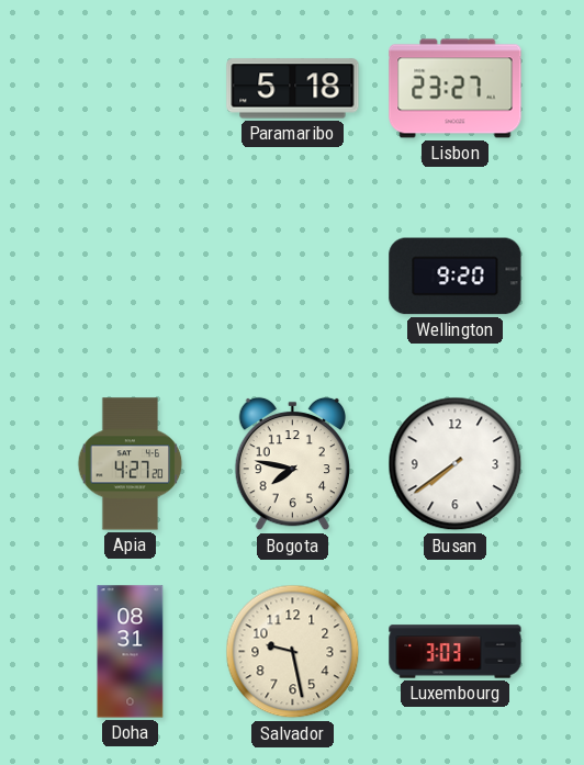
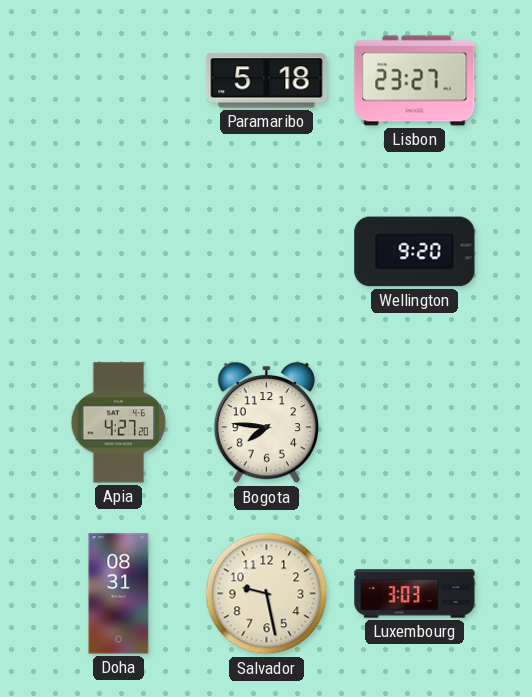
Bogota: 7:47 -> 7:46 (267, 423)
Busan: 7:39 -> none (456, 464)
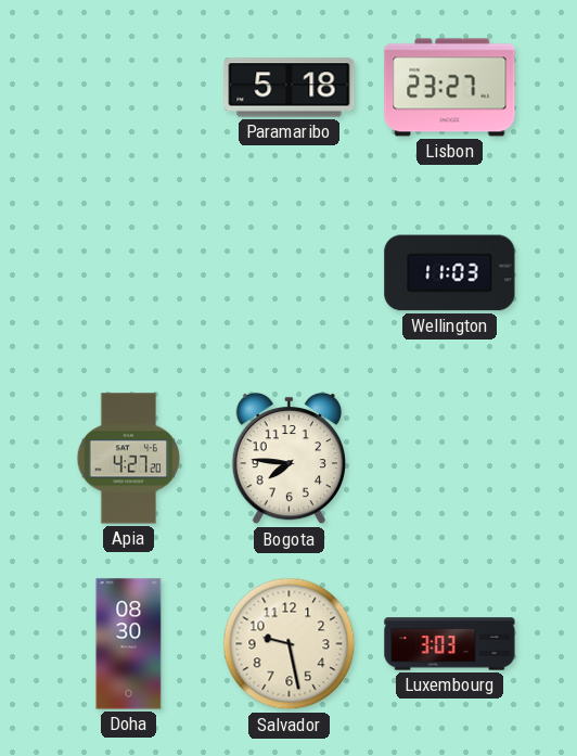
Wellington: 9:20 -> 11:03 (450, 273)
Doha: 08:31 -> 08:30 (129, 644)
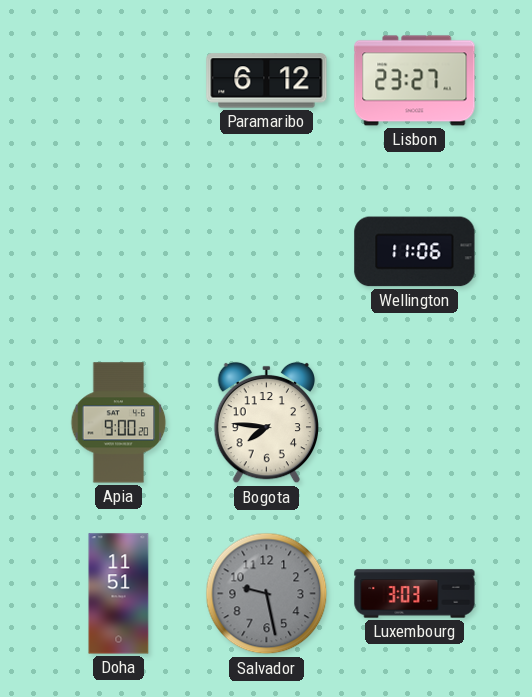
Paramaribo: 5:18 -> 6:12 (267, 81)
Wellington: 11:03 -> 11:06 (415, 252)
Apia: 4:27 -> 9:00 (119, 423)
Doha: 08:30 -> 11:51 (119, 594)
Salvador dial: cream -> grey (267, 594)
